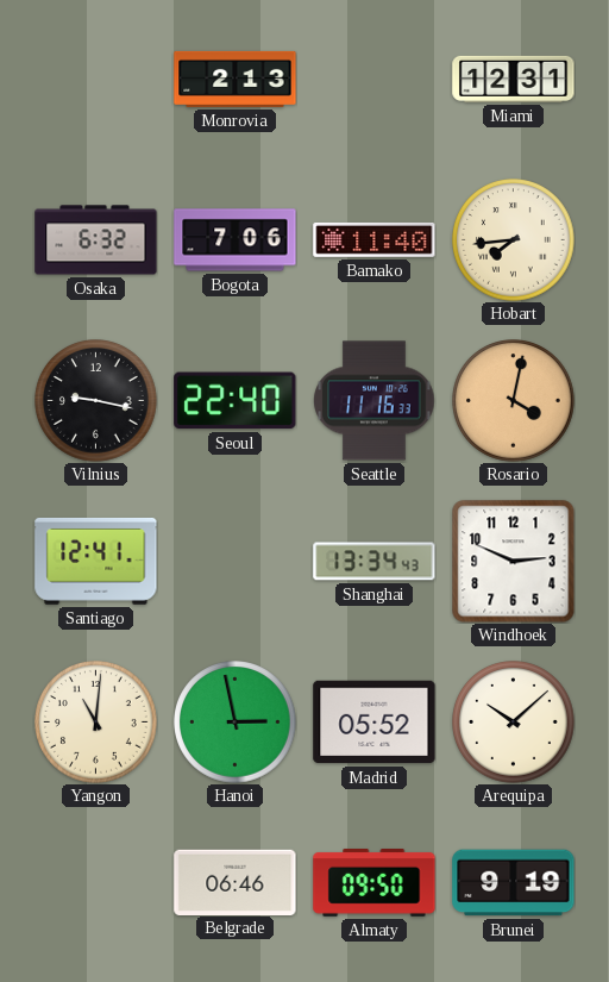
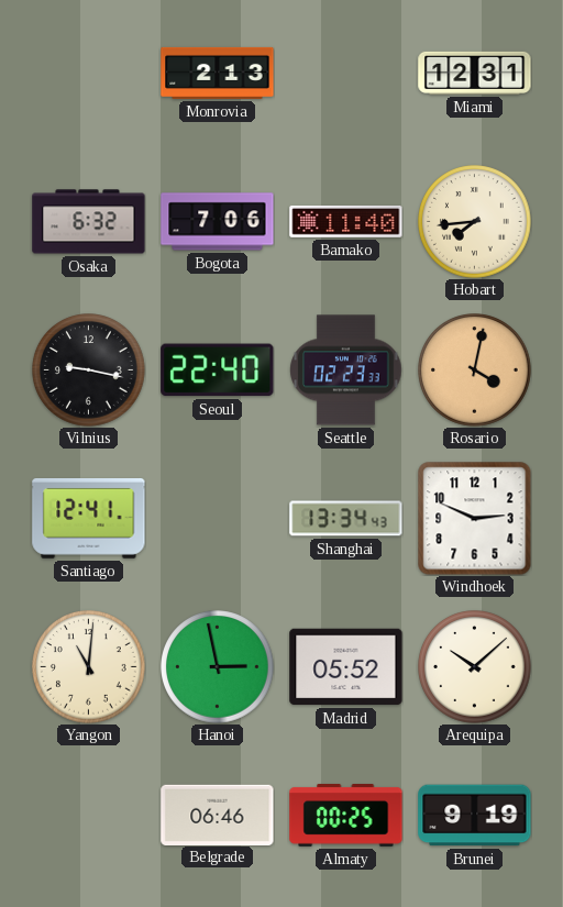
Seattle: 11:16 -> 02:23 (346, 370)
Almaty: 09:50 -> 00:25 (346, 816)
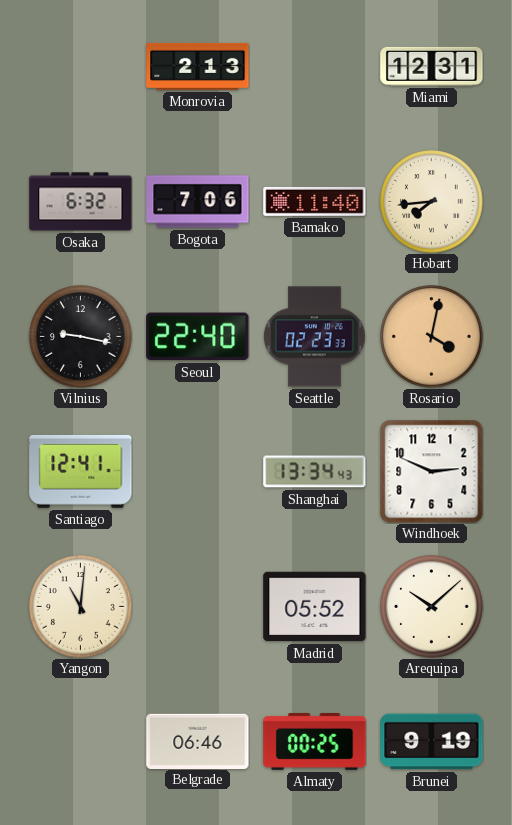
Hanoi: 2:58 -> none (218, 667)
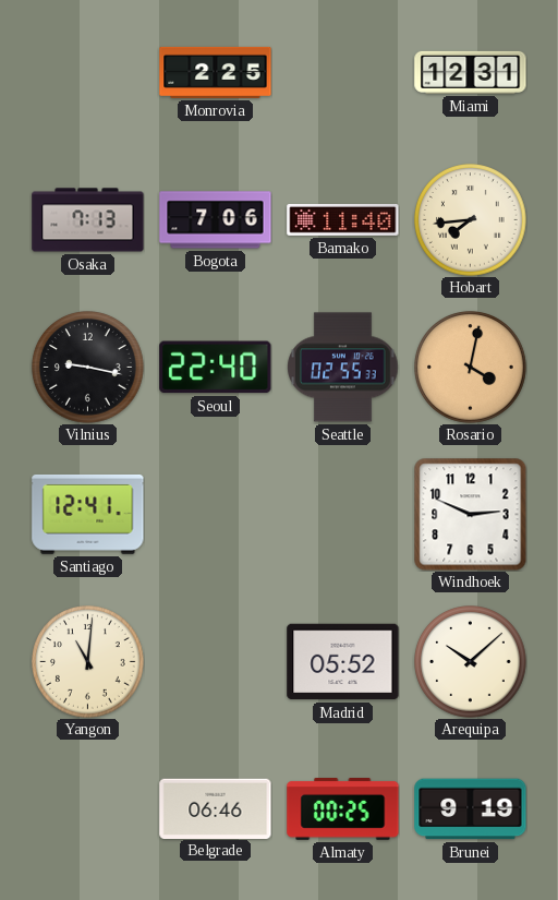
Monrovia: 2:13 -> 2:25 (216, 72)
Osaka: 6:32 -> 7:13 (88, 220)
Seattle: 02:23 -> 02:55 (343, 368)
Shanghai: 13:34 -> none (315, 472)
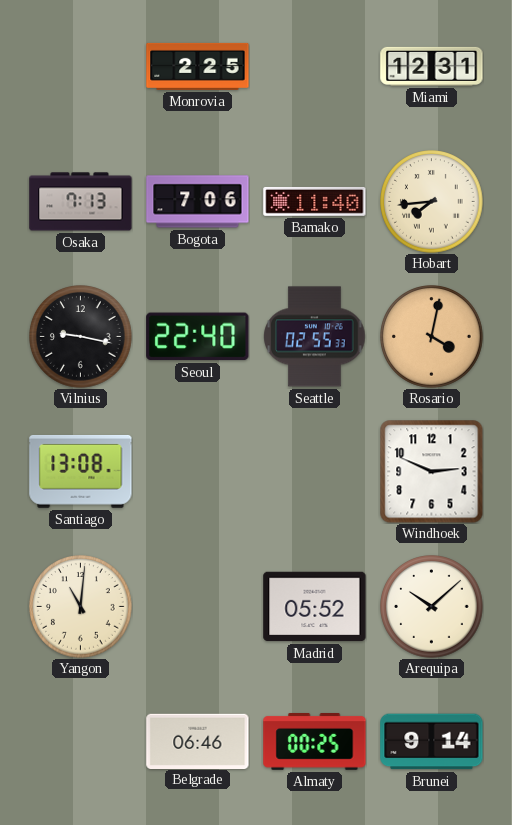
Santiago: 12:41 -> 13:08 (81, 471)
Brunei: 9:19 -> 9:14 (432, 742)
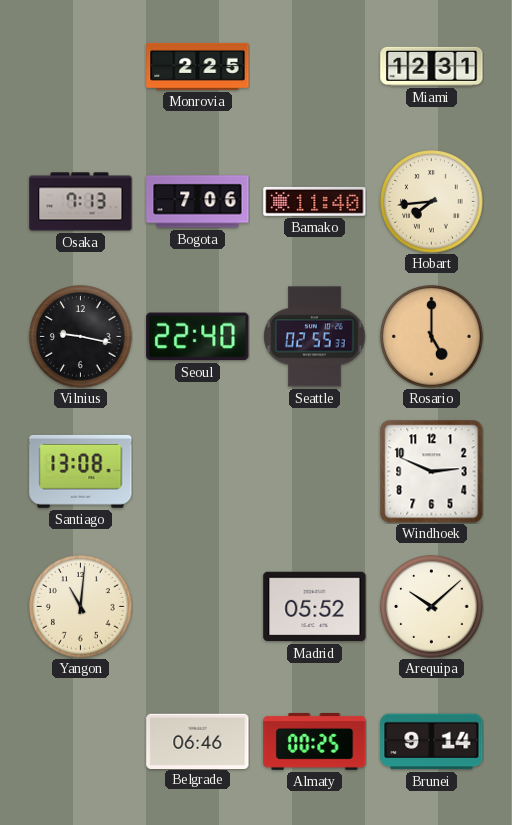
Rosario: 4:02 -> 5:00 (432, 337)
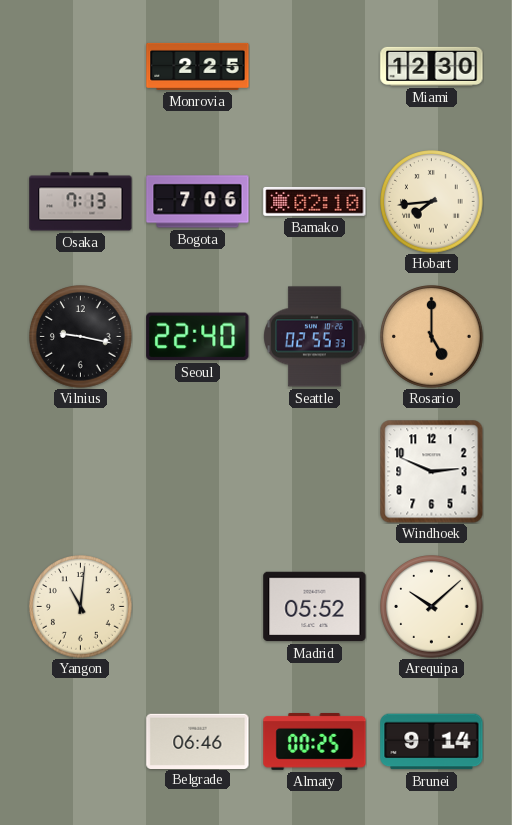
Miami: 12:31 -> 12:30 (432, 66)
Bamako: 11:40 -> 02:10 (315, 201)
Santiago: 13:08 -> none (81, 471)
